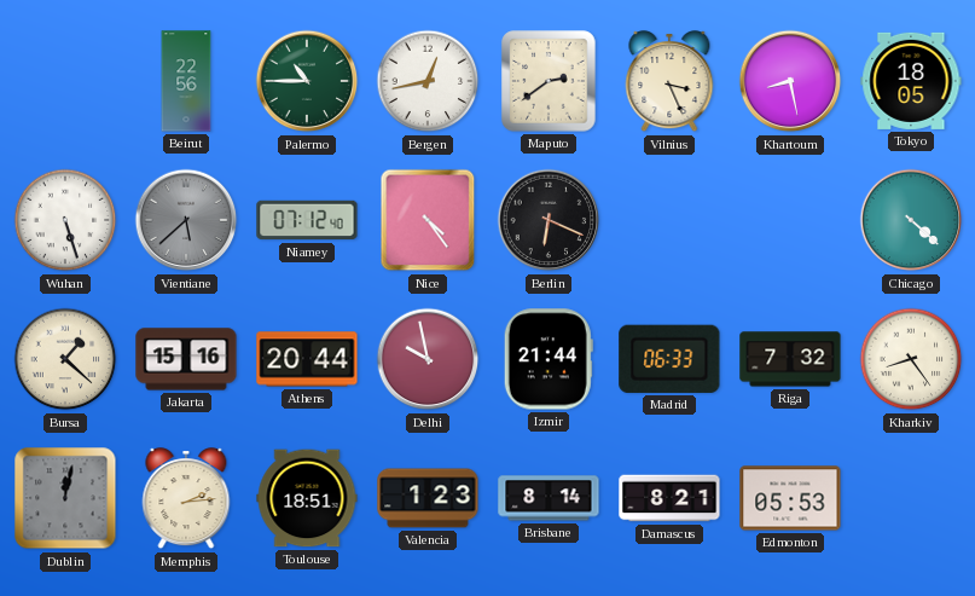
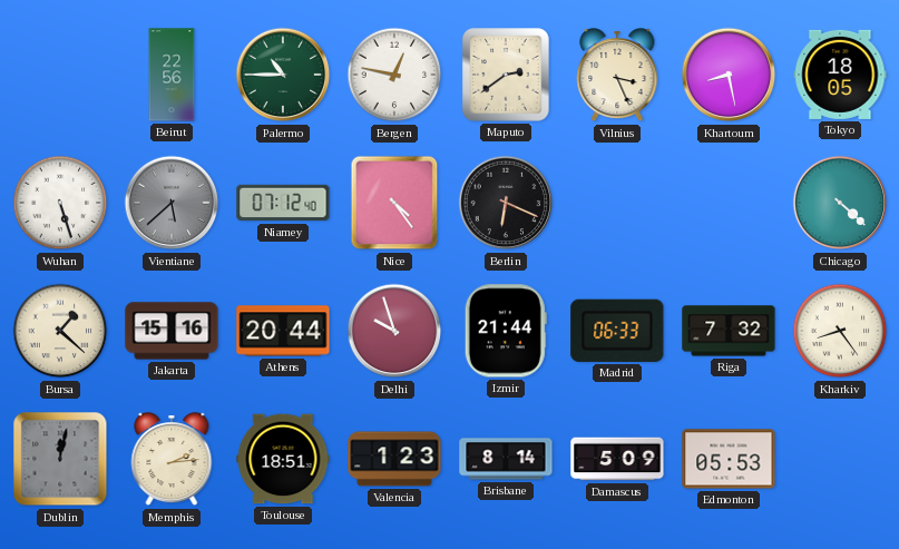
Bergen: 12:43 -> 12:47 (394, 75)
Delhi: 9:58 -> 9:57 (394, 331)
Damascus: 8:21 -> 5:09 (617, 459)
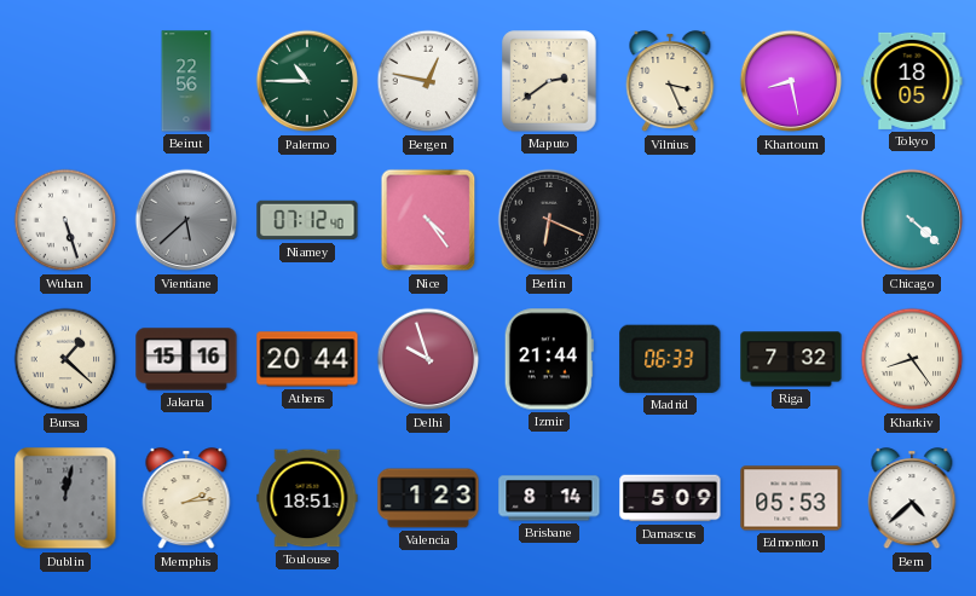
Bern: none -> 4:38 (912, 499)
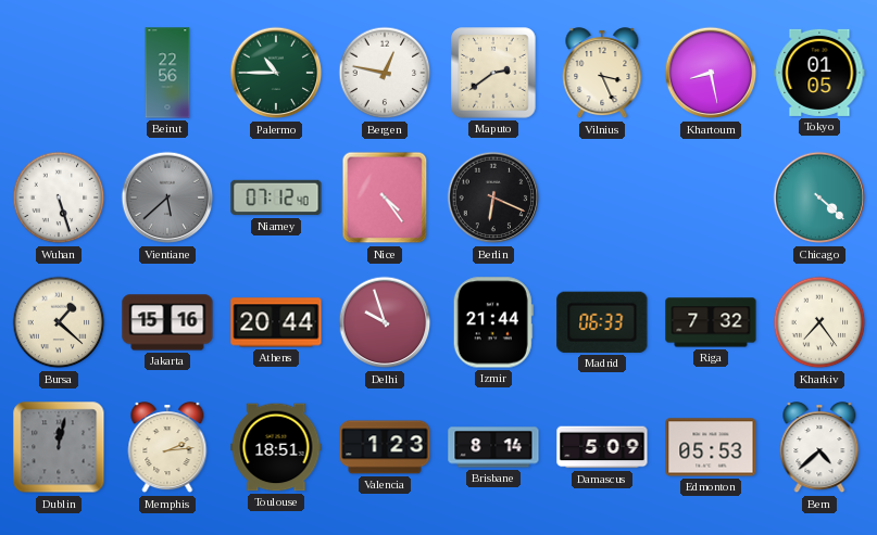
Tokyo: 18:05 -> 01:05 (819, 73)
Kharkiv: 8:24 -> 7:24 (819, 322)
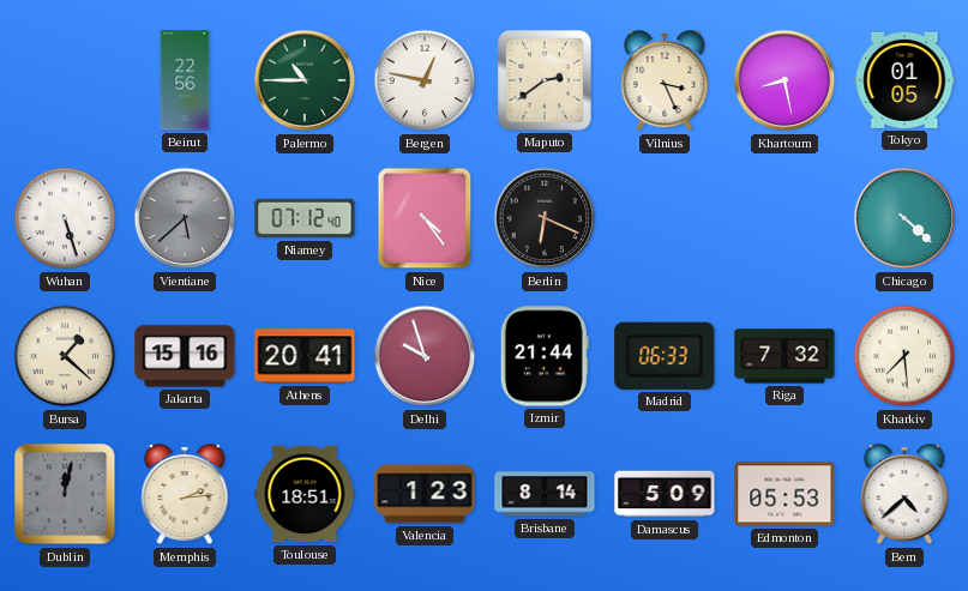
Athens: 20:44 -> 20:41 (305, 356)
Kharkiv: 7:24 -> 7:29 (904, 356)
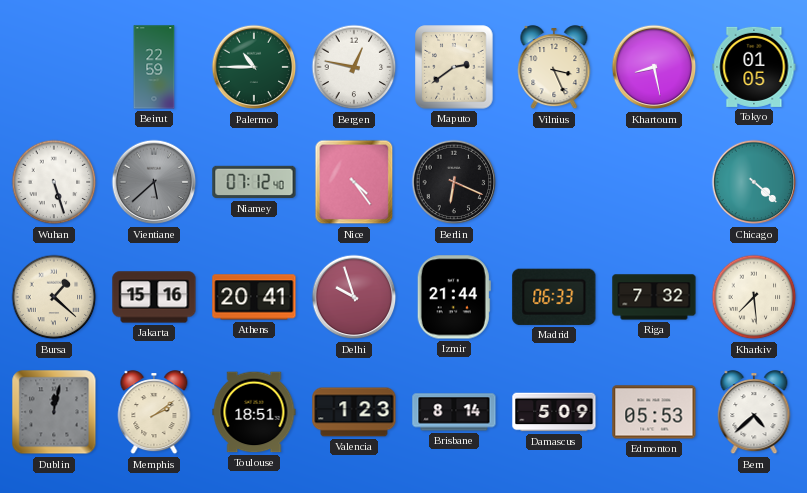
Beirut: 22:56 -> 22:59 (154, 67)
Memphis: 2:14 -> 2:09 (154, 413)
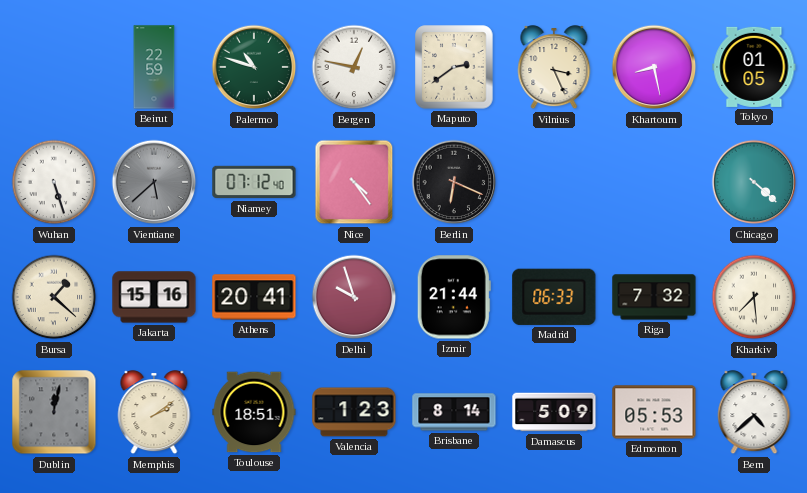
Palermo: 10:45 -> 10:48 (254, 67)
